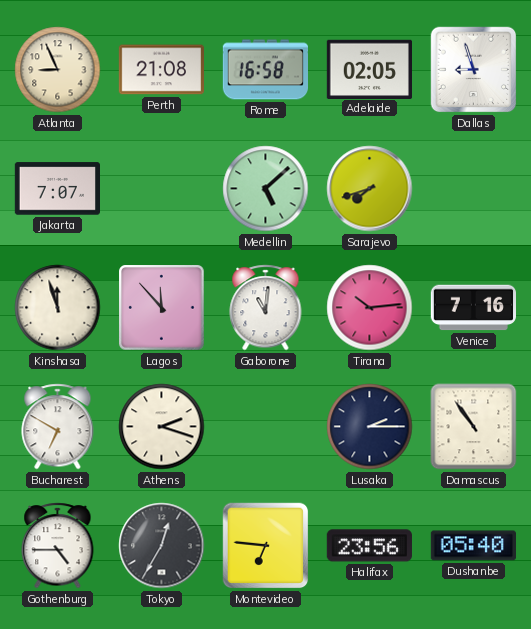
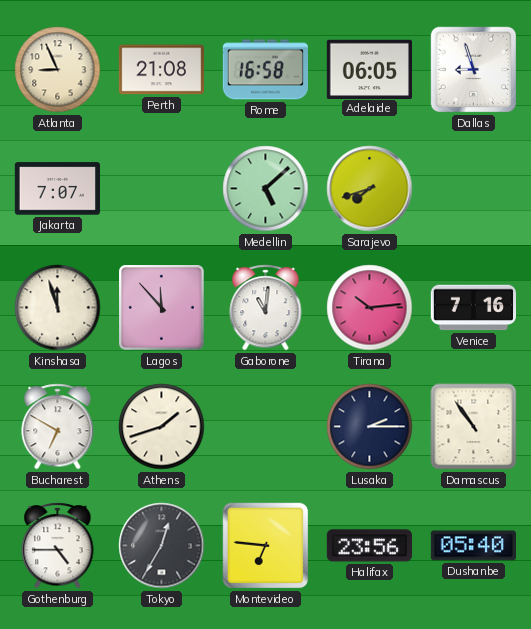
Adelaide: 02:05 -> 06:05 (369, 69)
Athens: 2:18 -> 1:42 (162, 427)
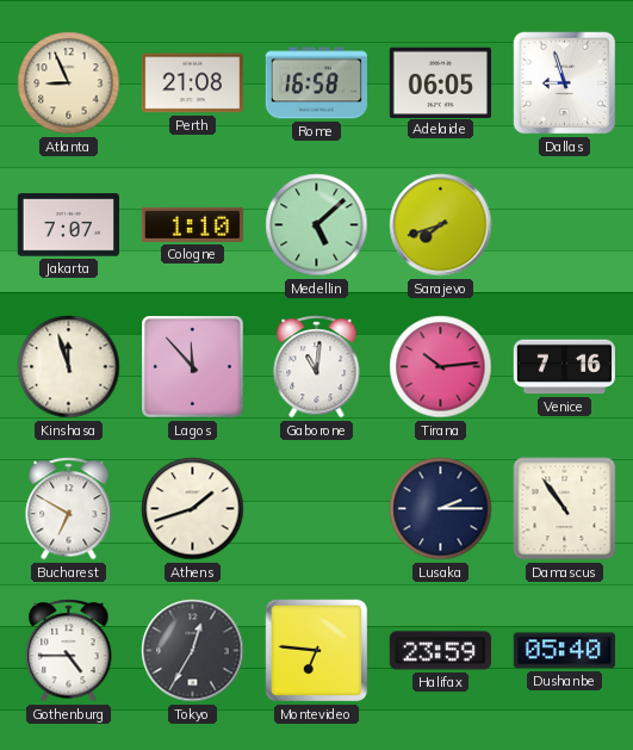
Cologne: none -> 1:10 (192, 224)
Halifax: 23:56 -> 23:59 (440, 651)
